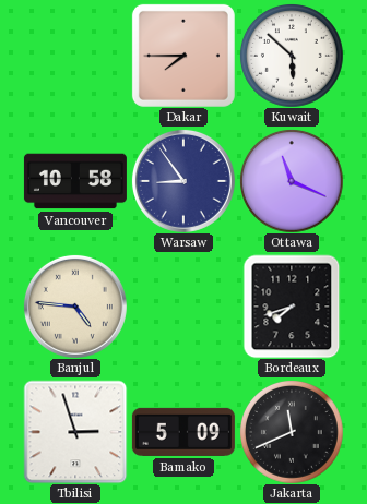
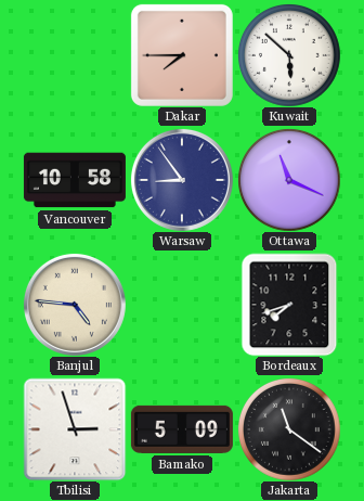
Jakarta: 11:41 -> 11:21 (289, 429)
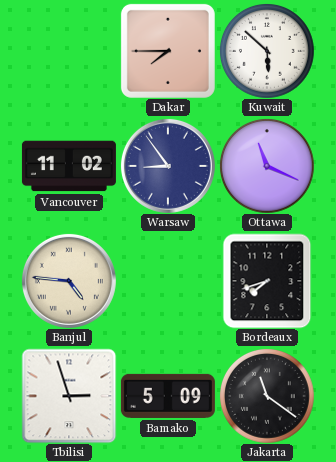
Vancouver: 10:58 -> 11:02 (69, 166)
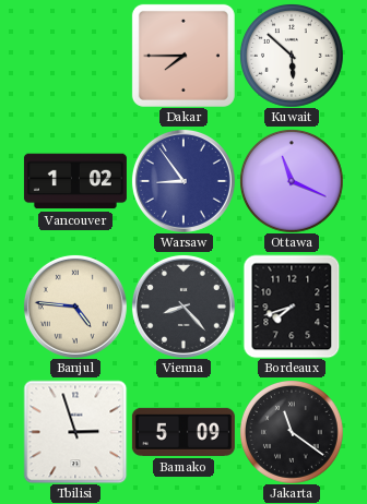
Vancouver: 11:02 -> 1:02 (75, 181)
Vienna: none -> 8:23 (183, 307)
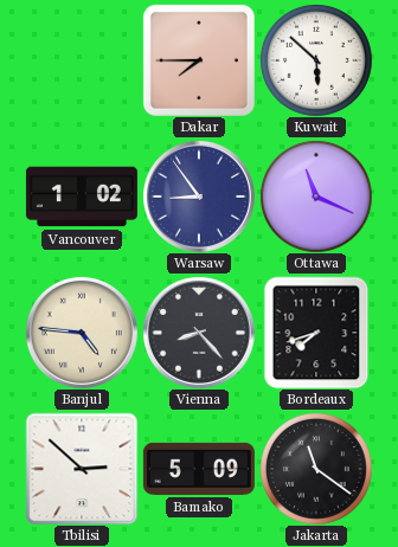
Tbilisi: 2:57 -> 2:52 (82, 469)
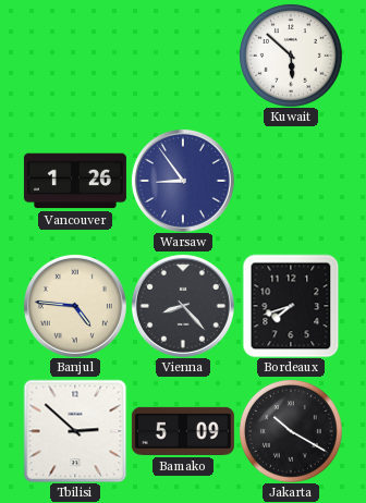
Dakar: 7:45 -> none (199, 60)
Vancouver: 1:02 -> 1:26 (75, 181)
Ottawa: 11:19 -> none (316, 197)
Jakarta: 11:21 -> 10:20 (291, 431)
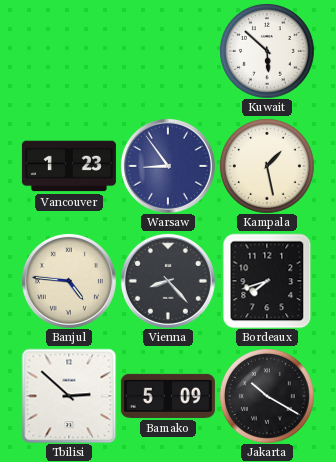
Vancouver: 1:26 -> 1:23 (69, 166)
Kampala: none -> 1:28 (267, 166)
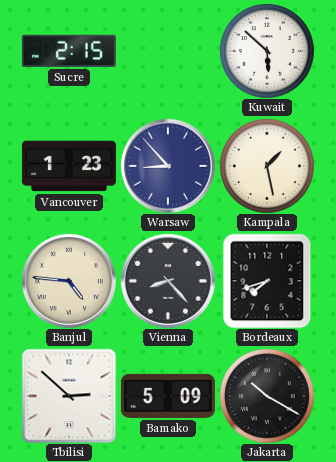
Sucre: none -> 2:15 (69, 51)
Warsaw: 8:54 -> 8:53 (168, 166)
